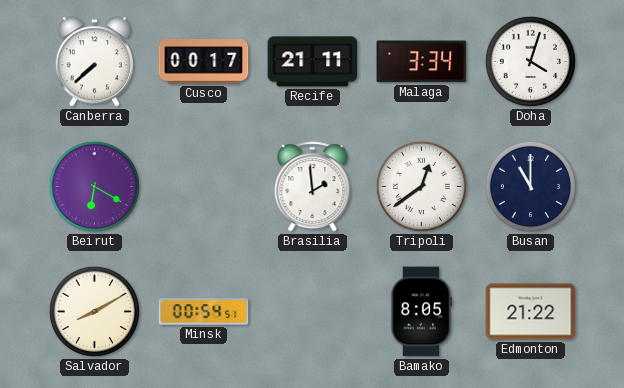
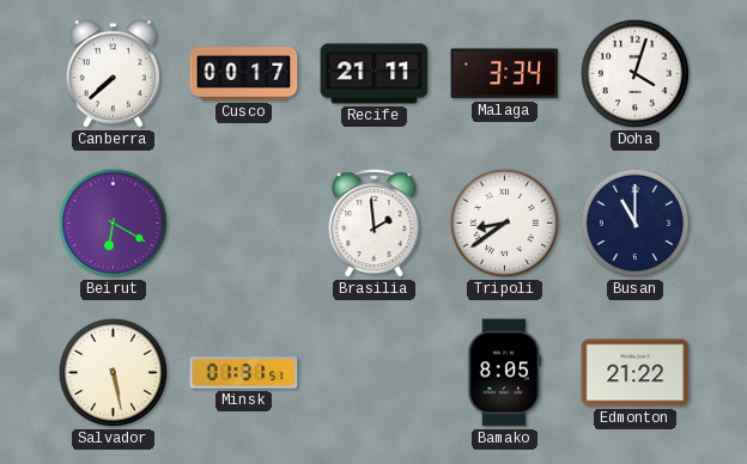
Tripoli: 12:39 -> 8:39 (504, 222)
Salvador: 8:10 -> 5:28 (113, 372)
Minsk: 00:54 -> 01:31 (244, 373)
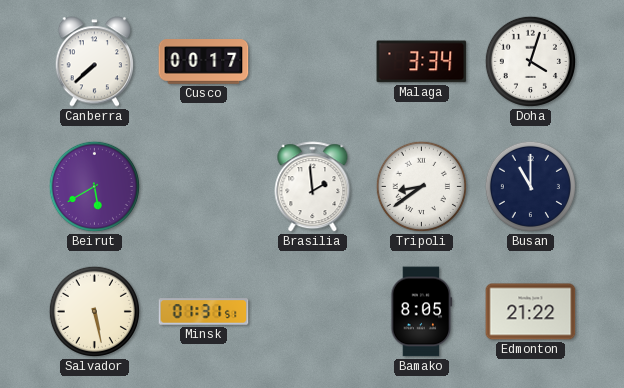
Recife: 21:11 -> none (375, 74)
Beirut: 6:20 -> 5:40 (94, 186)
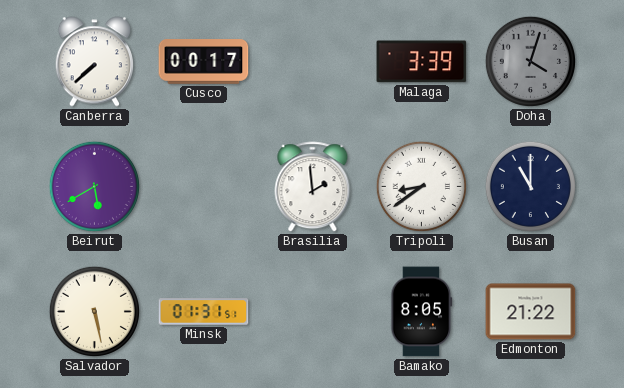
Malaga: 3:34 -> 3:39 (422, 62)
Doha dial: white -> grey (530, 61)
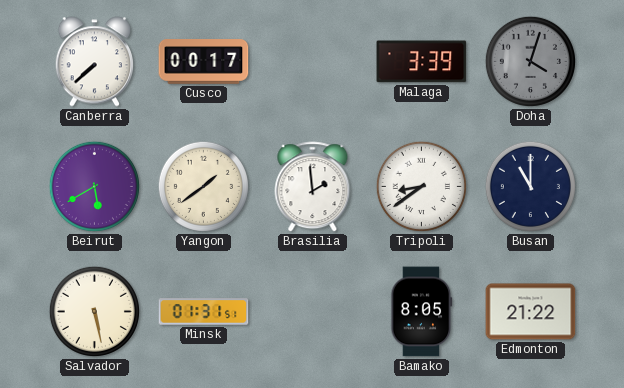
Yangon: none -> 1:39 (203, 186)
